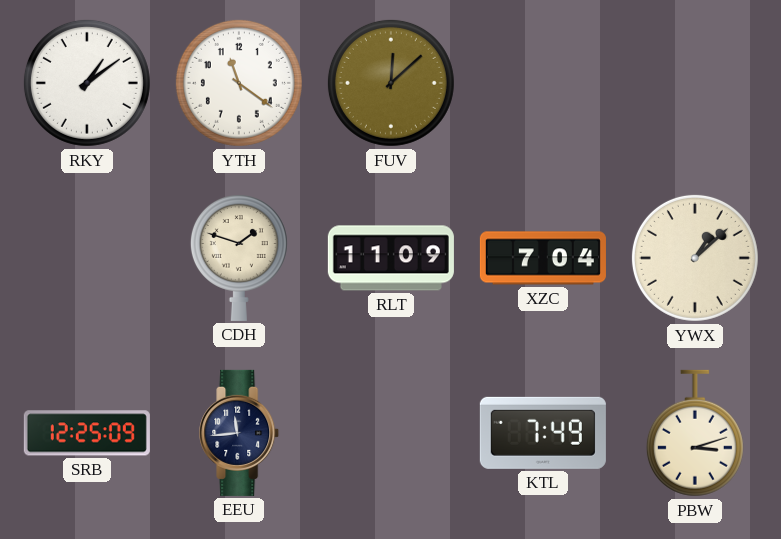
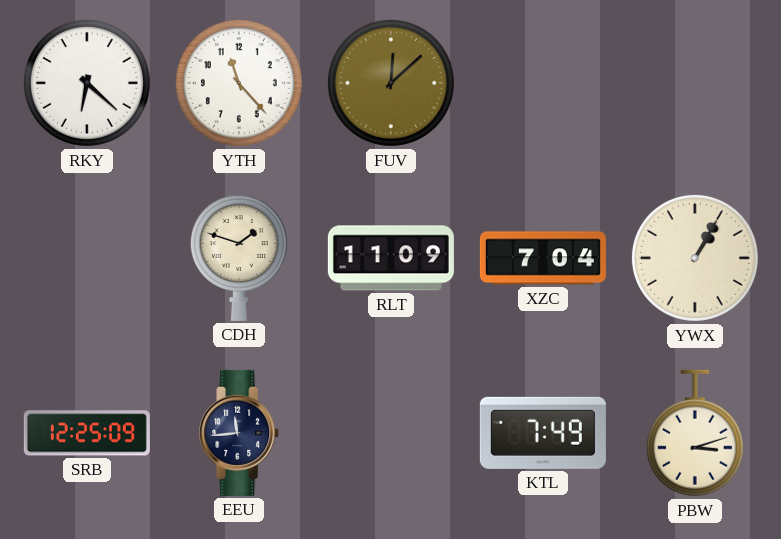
RKY: 1:09 -> 6:22 (87, 83)
YTH: 11:21 -> 11:23 (239, 83)
YWX: 1:08 -> 1:05 (695, 258)
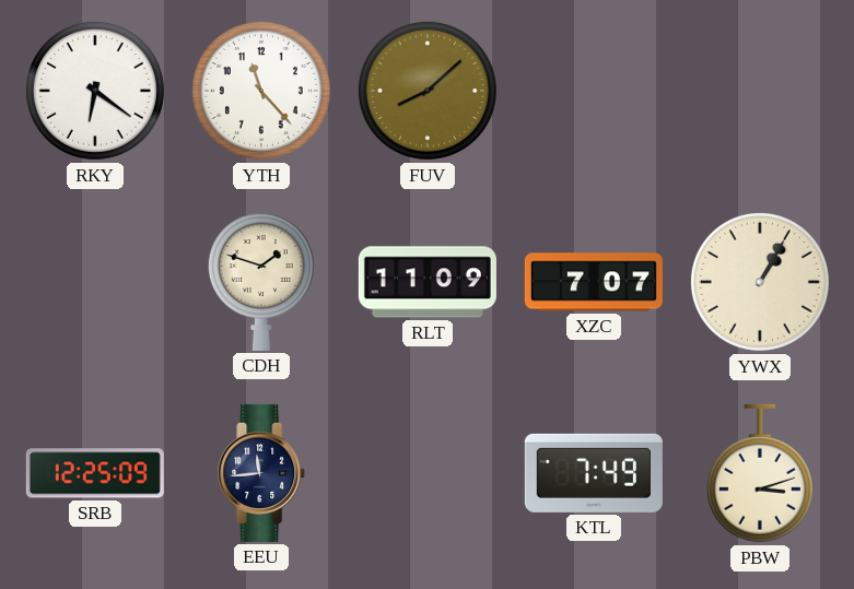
RKY: 6:22 -> 6:21 (95, 91)
FUV: 12:08 -> 8:08 (428, 91)
XZC: 7:04 -> 7:07 (594, 282)
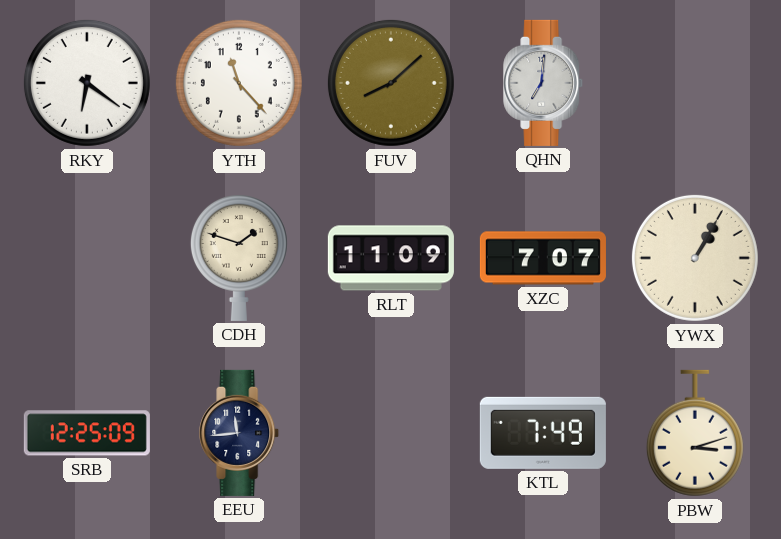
QHN: none -> 7:01 (544, 83)
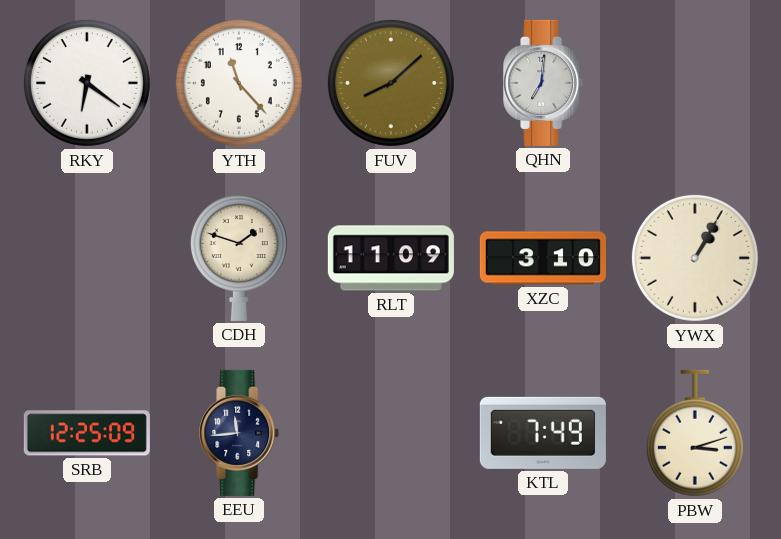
XZC: 7:07 -> 3:10 (543, 258)
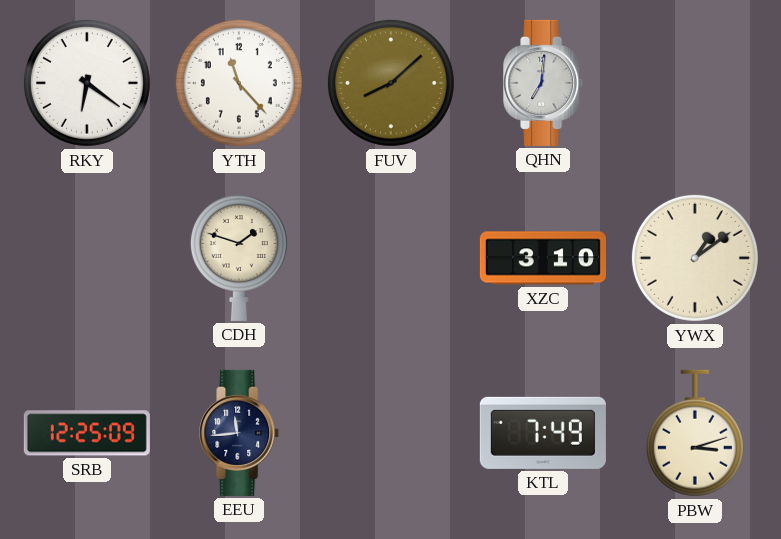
RLT: 11:09 -> none (391, 258)
YWX: 1:05 -> 1:09 (695, 258)
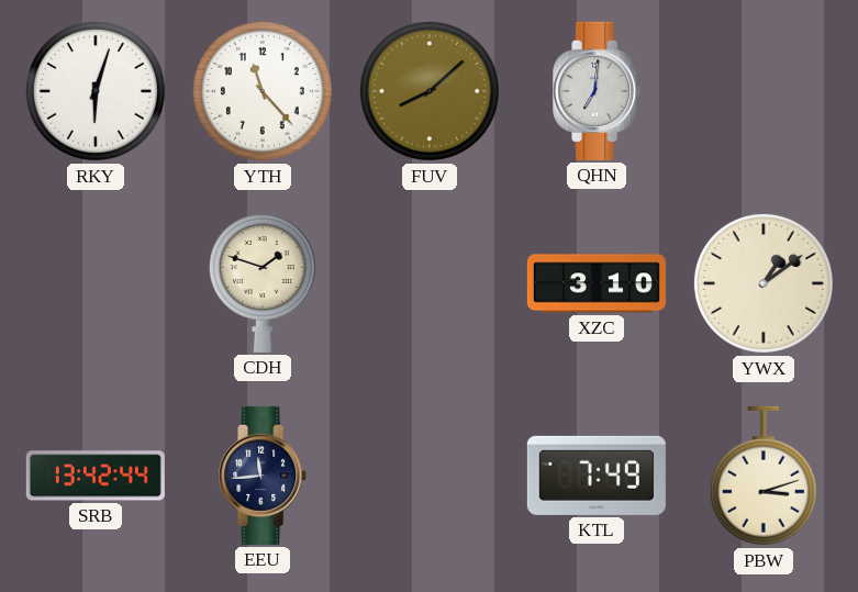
RKY: 6:21 -> 6:03 (96, 91)
SRB: 12:25 -> 13:42 (96, 476)
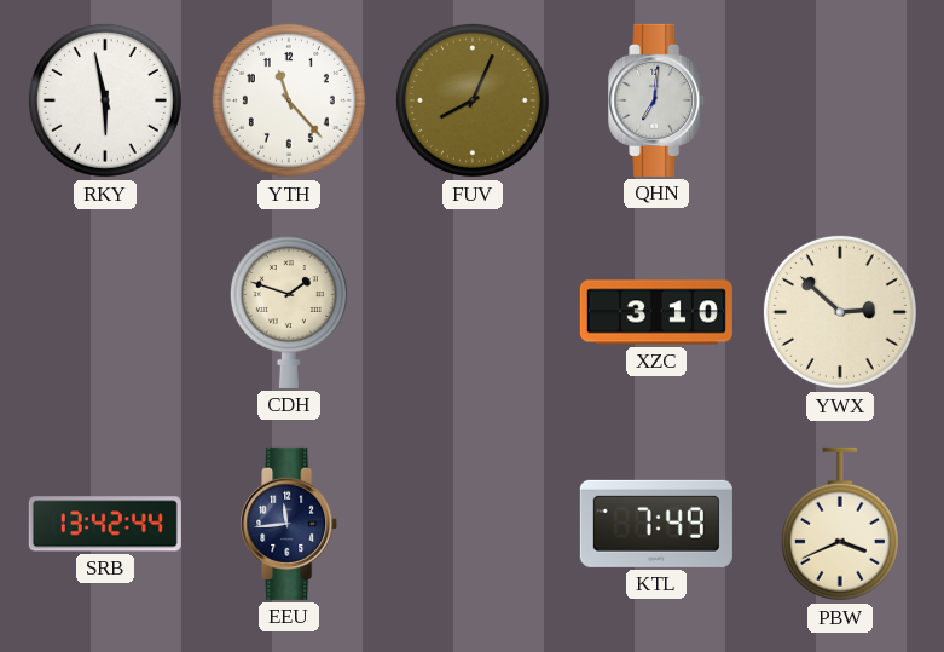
RKY: 6:03 -> 5:58 (105, 100)
FUV: 8:08 -> 8:04 (473, 100)
YWX: 1:09 -> 2:52 (840, 312)
PBW: 3:12 -> 3:41 (840, 524)
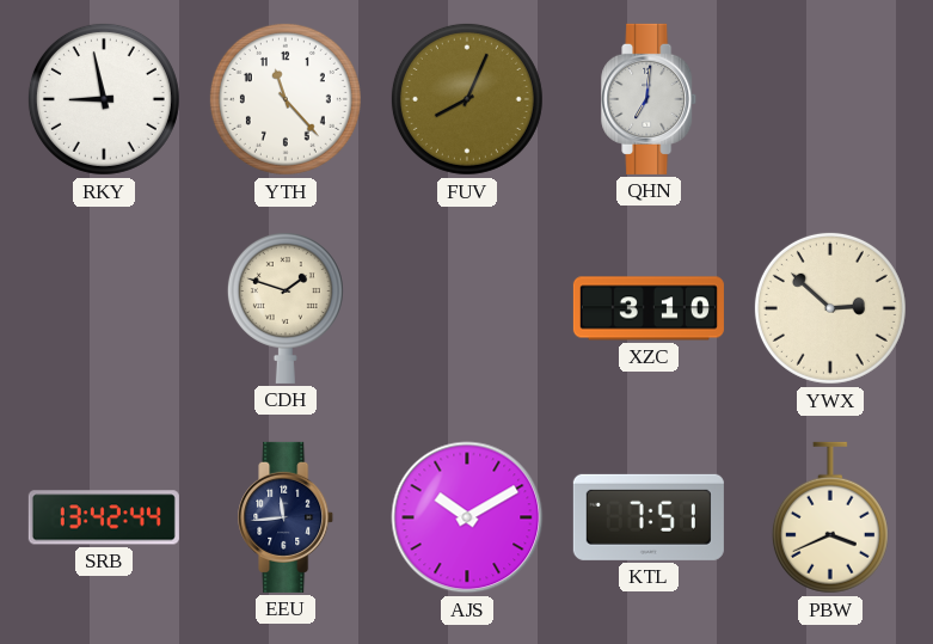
RKY: 5:58 -> 8:58 (104, 99)
AJS: none -> 10:10 (467, 517)
KTL: 7:49 -> 7:51 (649, 517)
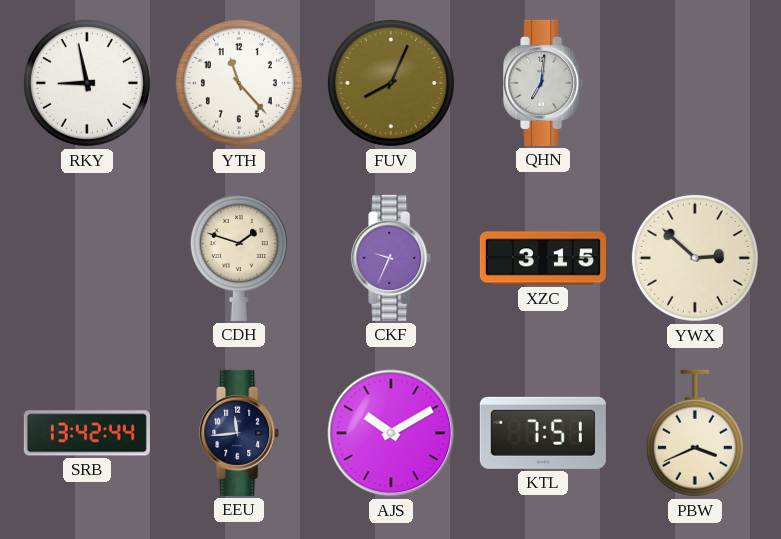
CKF: none -> 9:34 (392, 258)
XZC: 3:10 -> 3:15 (543, 258)
